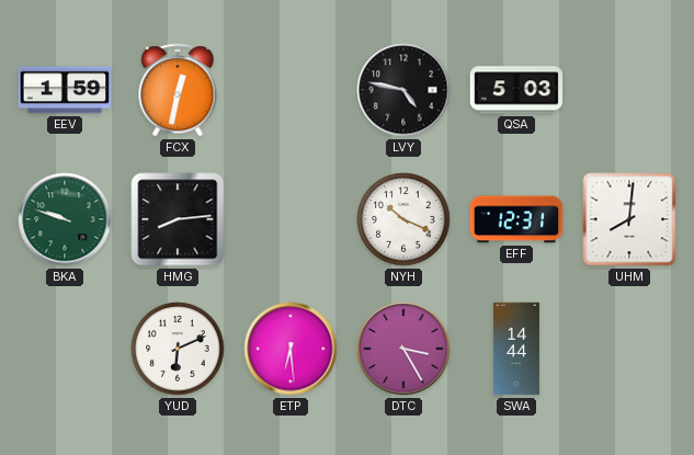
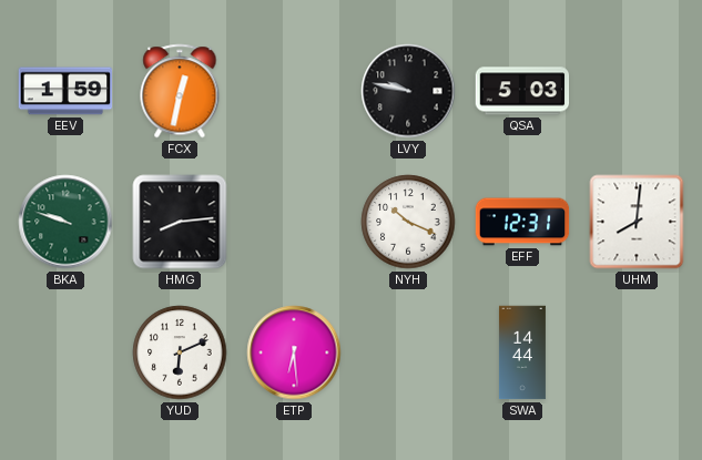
LVY: 4:47 -> 9:47 (408, 91)
DTC: 3:25 -> none (403, 349)
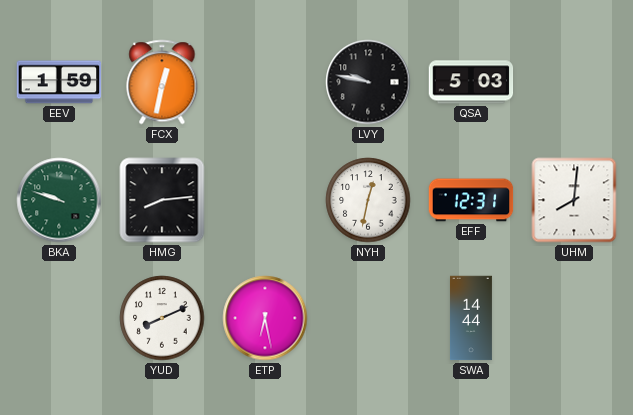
NYH: 10:19 -> 12:32 (368, 200)
YUD: 6:11 -> 8:11 (162, 318)
ETP: 6:29 -> 6:28 (265, 318)
